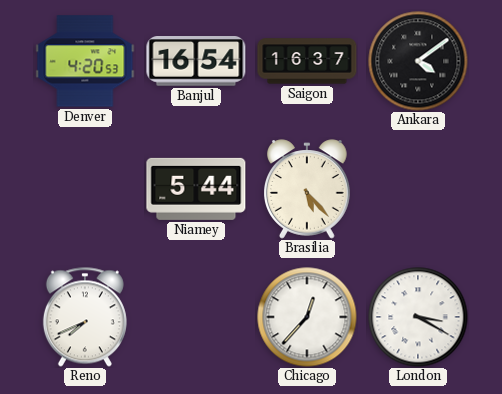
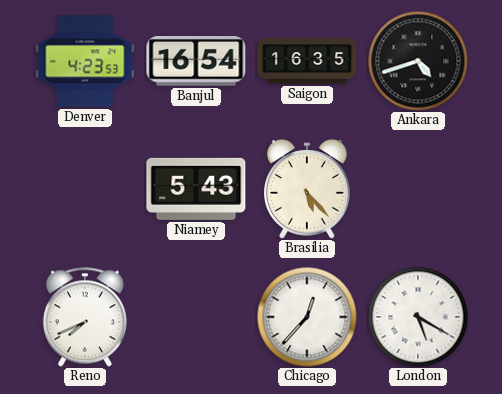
Denver: 4:20 -> 4:23 (85, 61)
Saigon: 16:37 -> 16:35 (307, 61)
Ankara: 4:09 -> 4:42 (418, 61)
Niamey: 5:44 -> 5:43 (196, 189)
London: 3:20 -> 5:20 (418, 317)
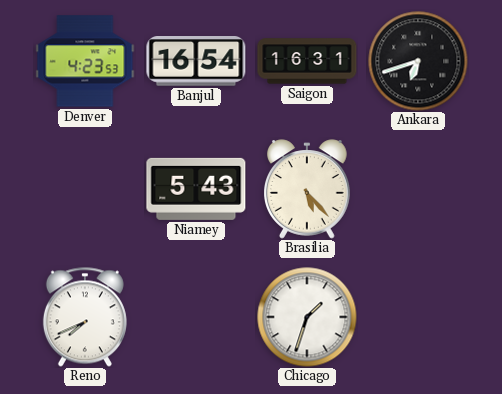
Saigon: 16:35 -> 16:31 (307, 61)
Ankara: 4:42 -> 6:42 (418, 61)
Chicago: 12:37 -> 1:33 (307, 317)
London: 5:20 -> none (418, 317)
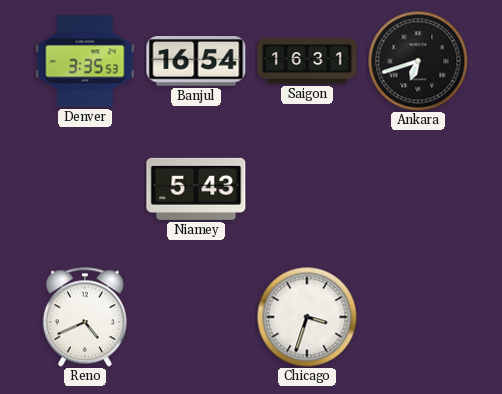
Denver: 4:23 -> 3:35 (85, 61)
Brasilia: 5:23 -> none (308, 189)
Reno: 7:41 -> 4:41 (85, 317)
Chicago: 1:33 -> 3:33 (307, 317)
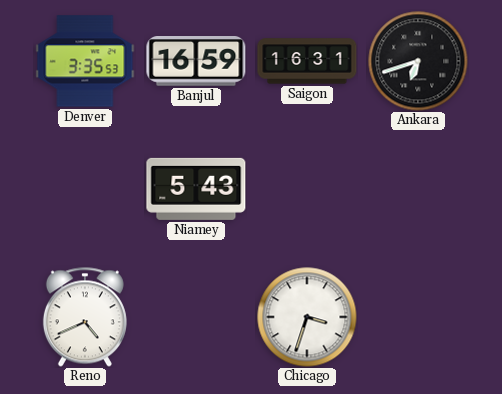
Banjul: 16:54 -> 16:59 (196, 62)
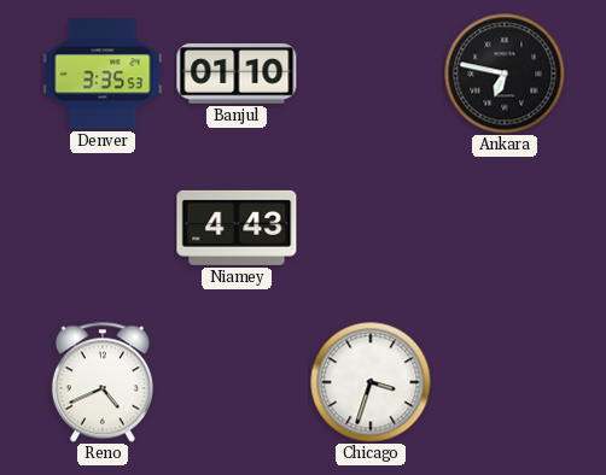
Banjul: 16:59 -> 01:10 (237, 75)
Saigon: 16:31 -> none (307, 61)
Ankara: 6:42 -> 6:47 (505, 74)
Niamey: 5:43 -> 4:43 (237, 228)
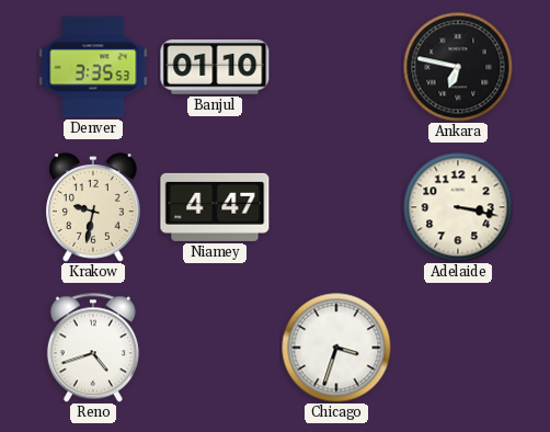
Krakow: none -> 9:32 (94, 207)
Niamey: 4:43 -> 4:47 (215, 207)
Adelaide: none -> 3:17 (458, 207)
Reno: 4:41 -> 4:42 (93, 348)
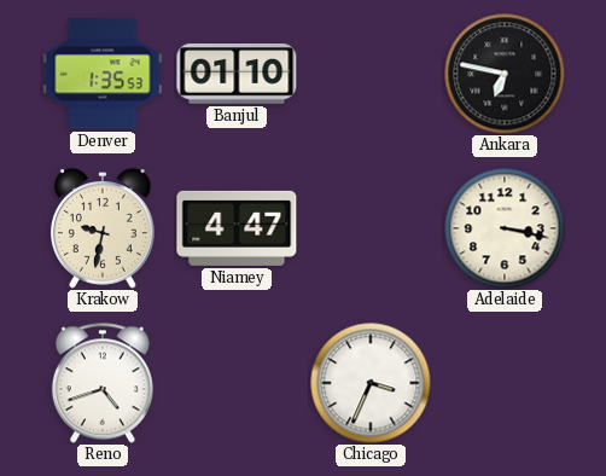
Denver: 3:35 -> 1:35 (103, 74)
Chicago: 3:33 -> 3:34 (371, 383)
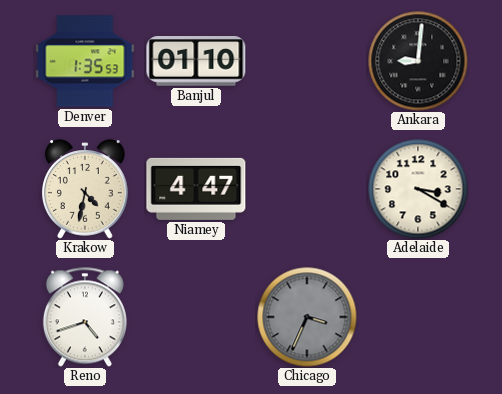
Ankara: 6:47 -> 9:01 (418, 61)
Krakow: 9:32 -> 4:32 (86, 189)
Adelaide: 3:17 -> 3:20 (418, 189)
Chicago dial: white -> grey (307, 317)
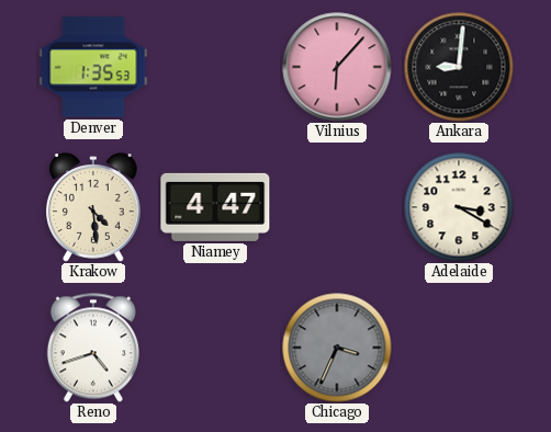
Banjul: 01:10 -> none (196, 62)
Vilnius: none -> 6:07 (337, 67)
Krakow: 4:32 -> 4:29 (94, 207)
